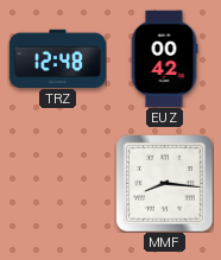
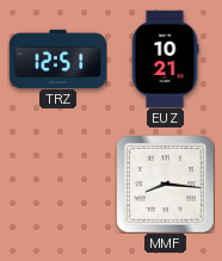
TRZ: 12:48 -> 12:51 (57, 58)
EUZ: 00:42 -> 10:21 (165, 58)
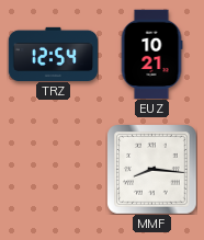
TRZ: 12:51 -> 12:54 (53, 54)
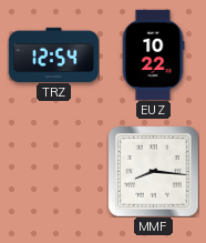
EUZ: 10:21 -> 10:22 (153, 54)
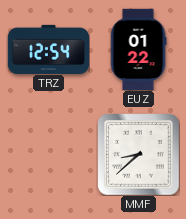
EUZ: 10:22 -> 01:22 (138, 49)
MMF: 8:16 -> 8:38 (138, 154)
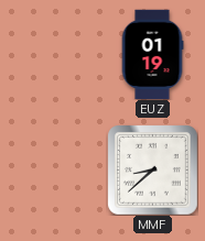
TRZ: 12:54 -> none (48, 49)
EUZ: 01:22 -> 01:19 (152, 54)
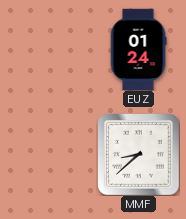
EUZ: 01:19 -> 01:24 (138, 49)
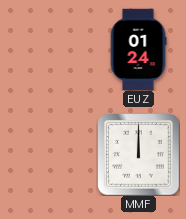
MMF: 8:38 -> 12:00 (138, 154)
